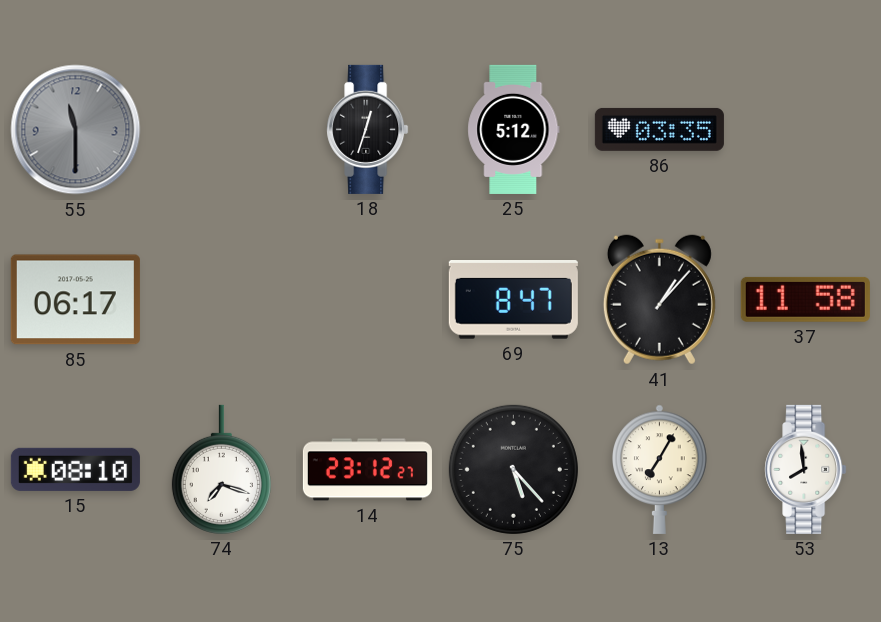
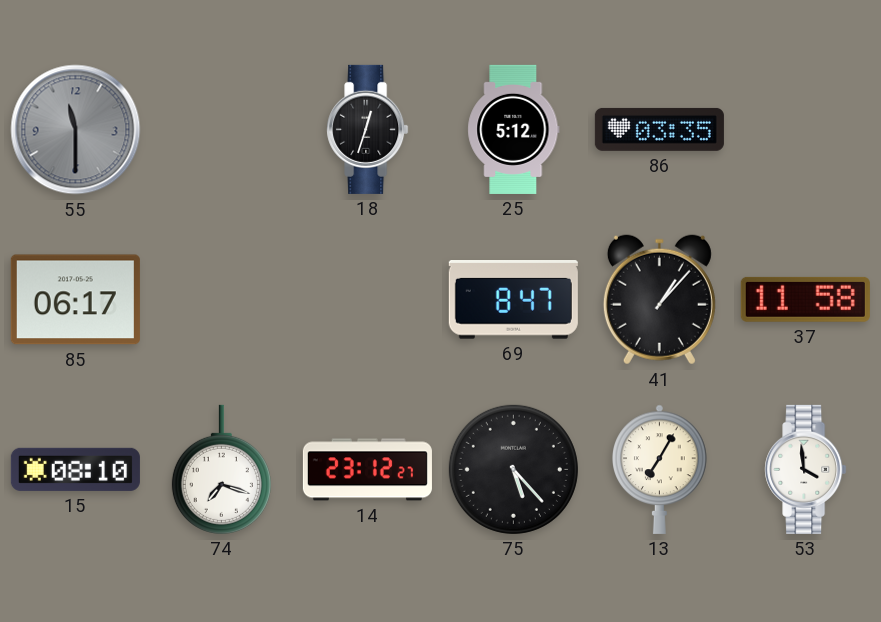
53: 7:59 -> 3:59 (806, 469)
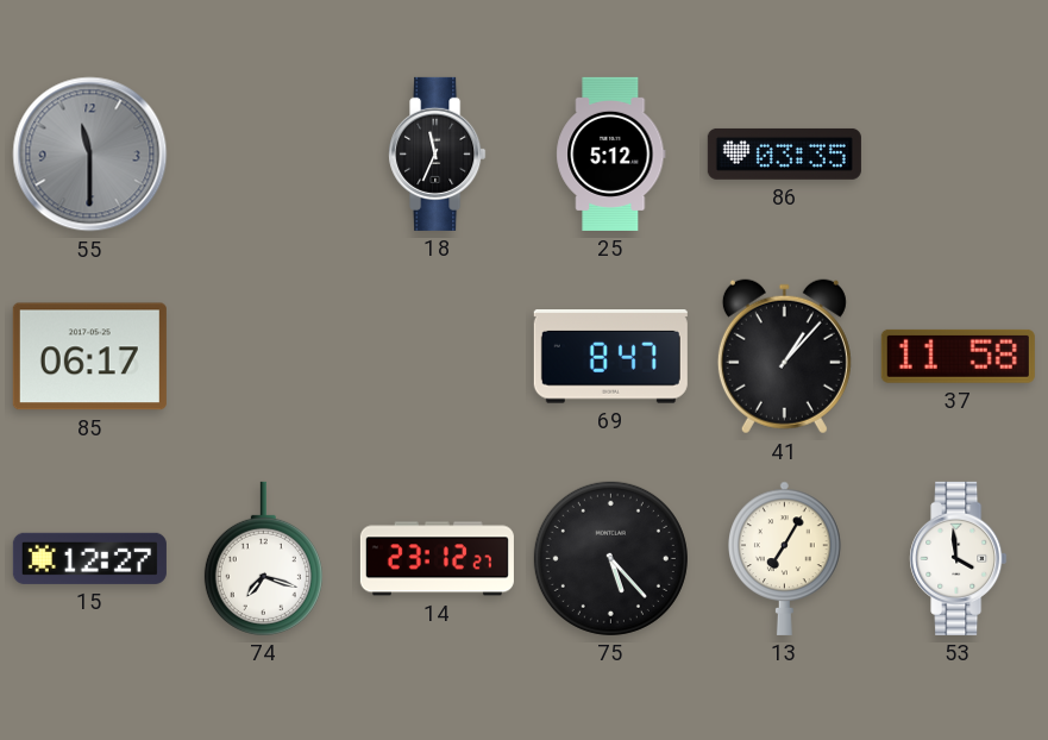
18: 12:33 -> 11:34 (438, 153)
15: 08:10 -> 12:27 (89, 558)
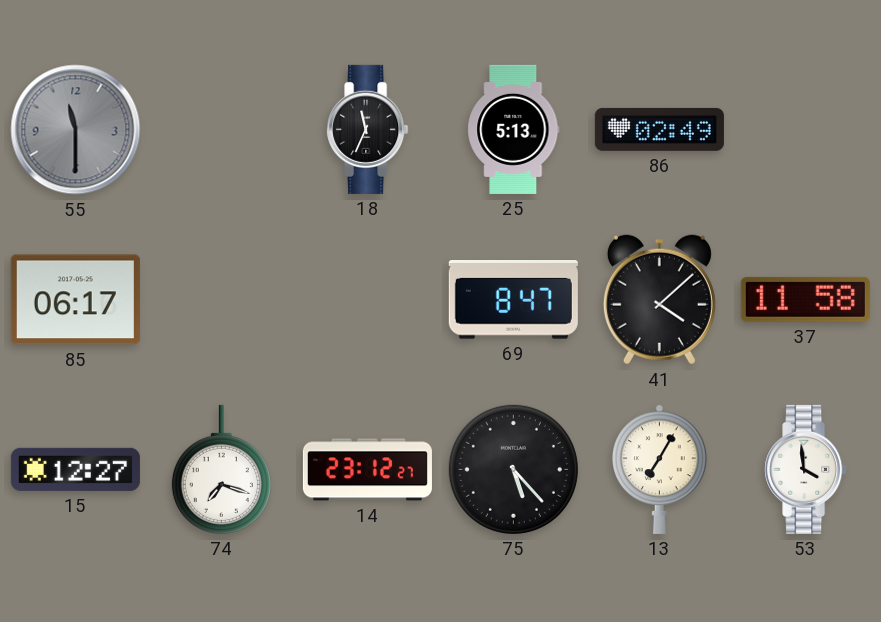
25: 5:12 -> 5:13 (514, 129)
86: 03:35 -> 02:49 (659, 129)
41: 1:07 -> 4:08 (659, 300)
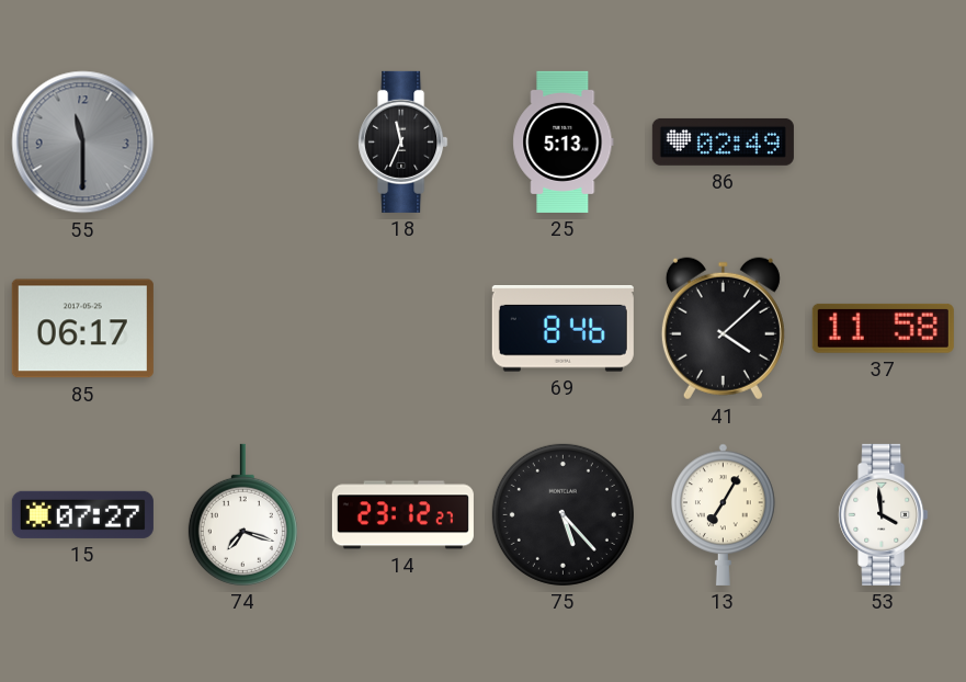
69: 8:47 -> 8:46 (562, 329)
15: 12:27 -> 07:27 (82, 514)
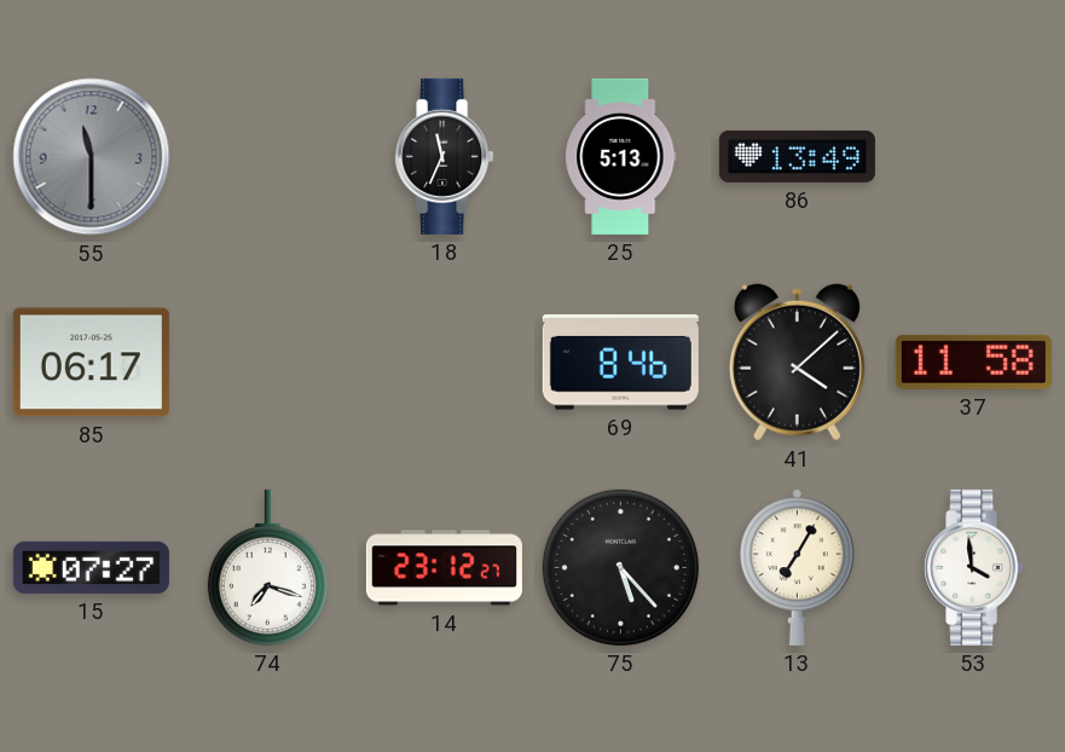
86: 02:49 -> 13:49 (797, 156)
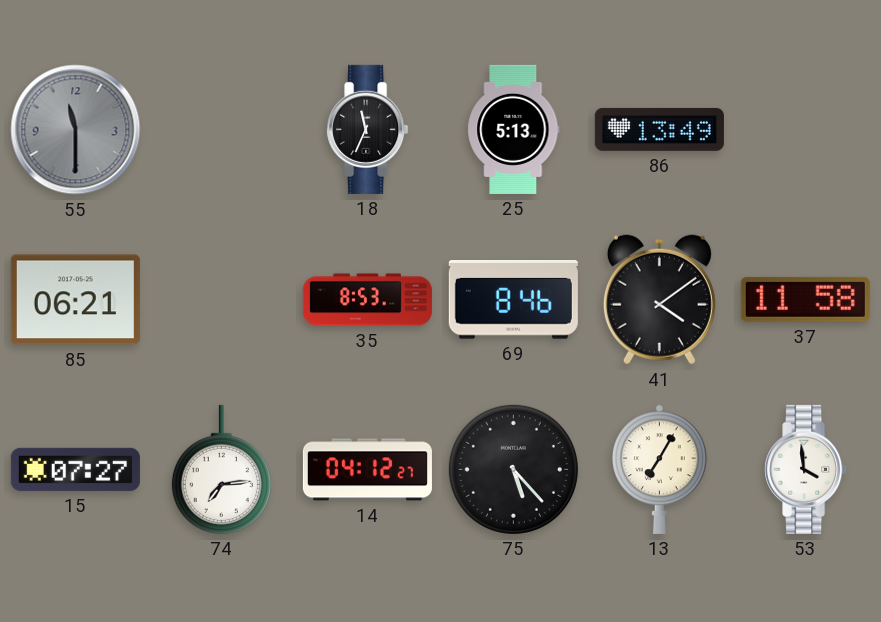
85: 06:17 -> 06:21 (75, 300)
35: none -> 8:53 (367, 300)
41: 4:08 -> 4:09 (659, 300)
74: 7:18 -> 7:14 (221, 469)
14: 23:12 -> 04:12 (367, 470)
